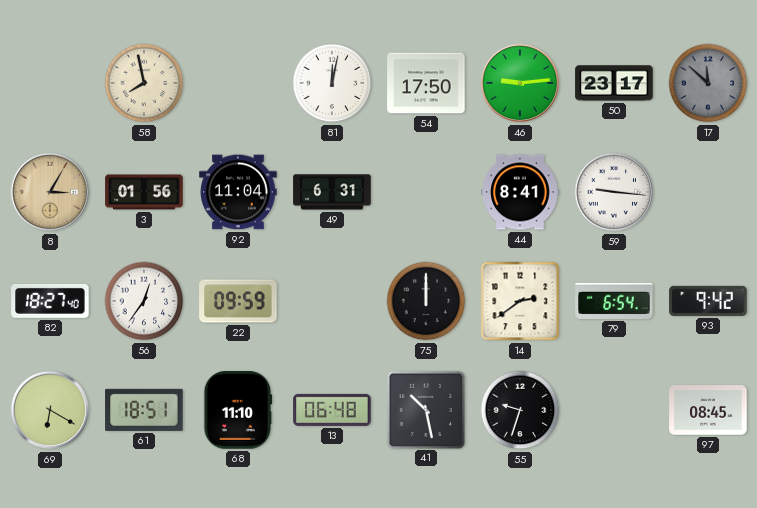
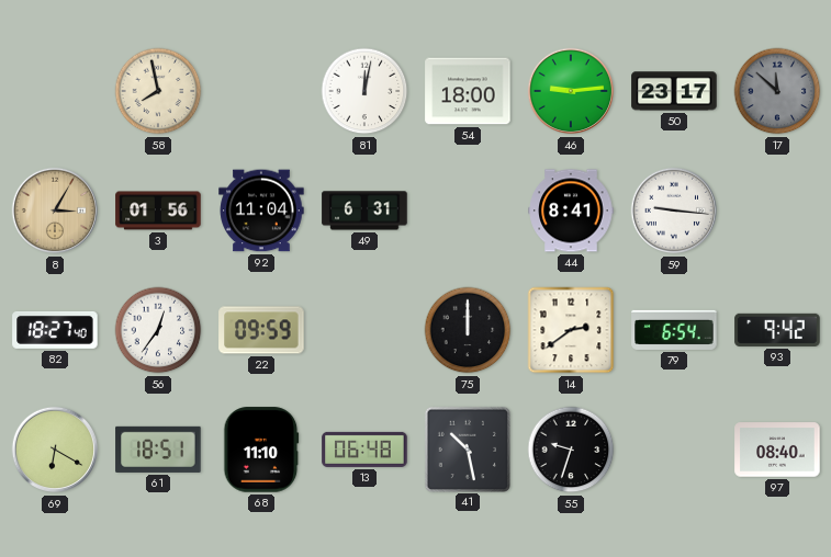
54: 17:50 -> 18:00 (468, 91)
97: 08:45 -> 08:40 (777, 450)
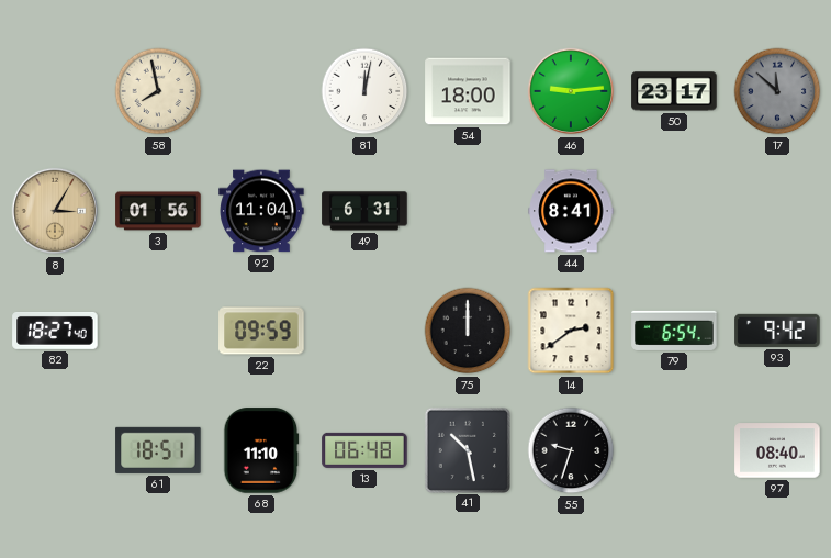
59: 9:16 -> none (674, 211)
56: 12:36 -> none (158, 330)
69: 6:20 -> none (55, 450)
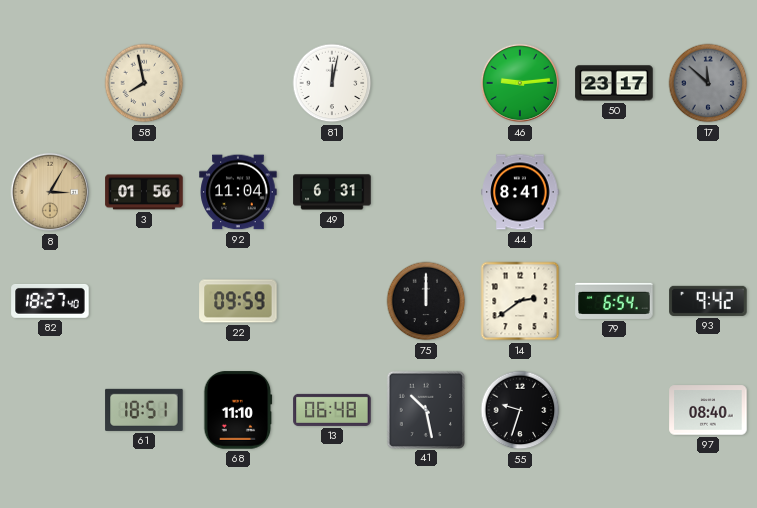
54: 18:00 -> none (468, 91)
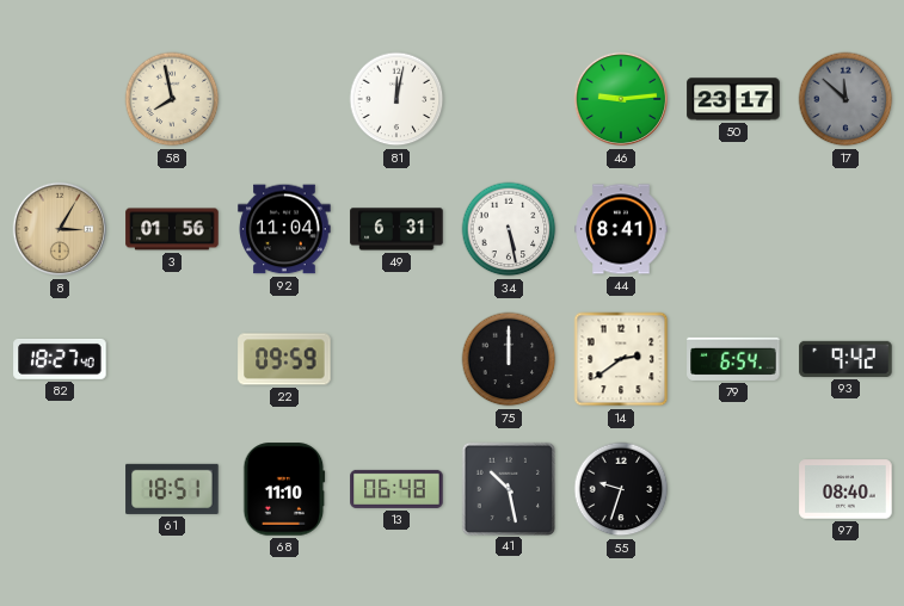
34: none -> 5:28 (509, 229)
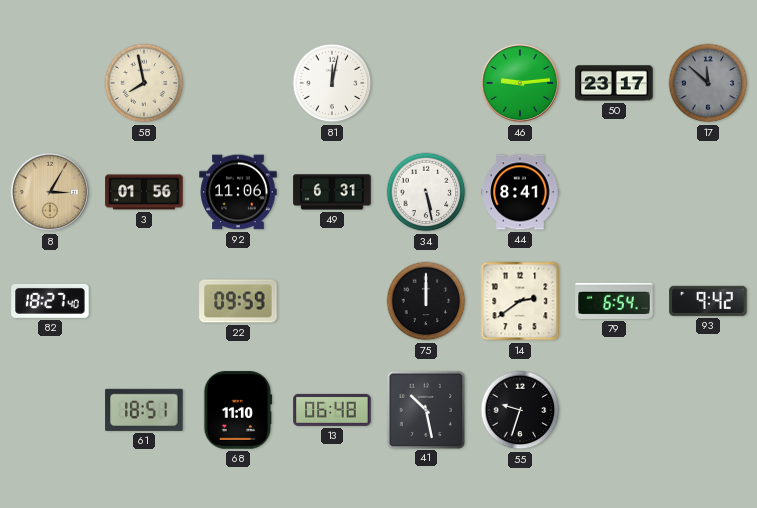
92: 11:04 -> 11:06 (238, 192)
97: 08:40 -> none (845, 489)
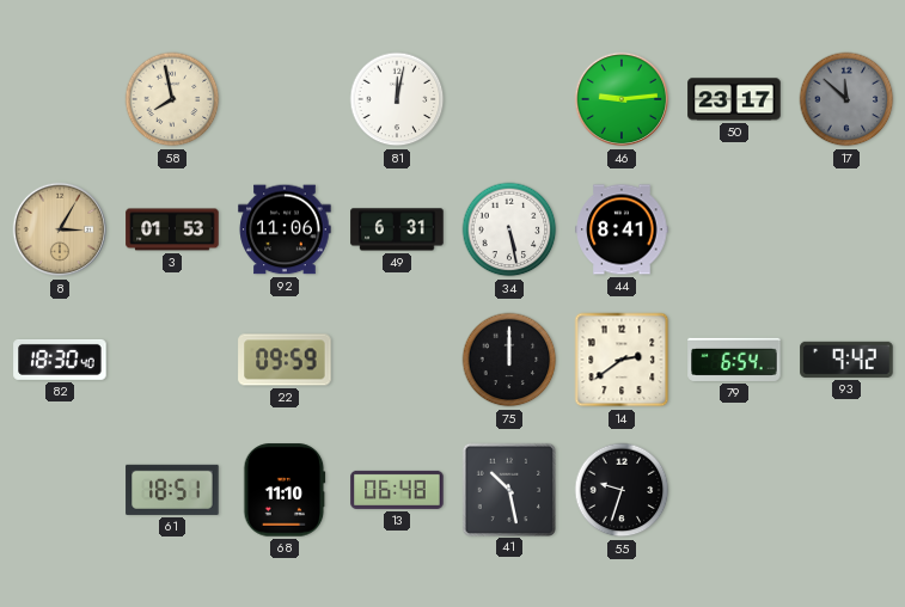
3: 01:56 -> 01:53 (172, 229)
82: 18:27 -> 18:30 (60, 360)
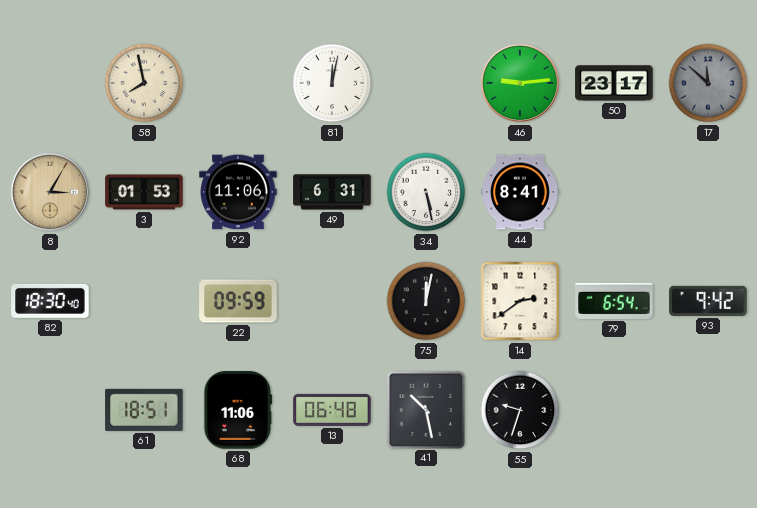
75: 12:00 -> 12:02 (426, 301)
68: 11:10 -> 11:06 (238, 410)
